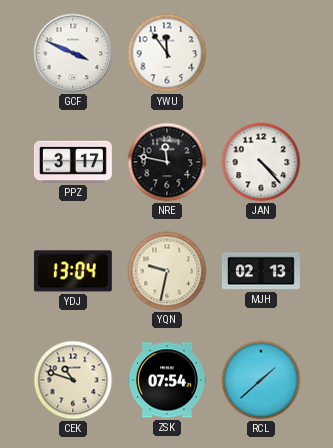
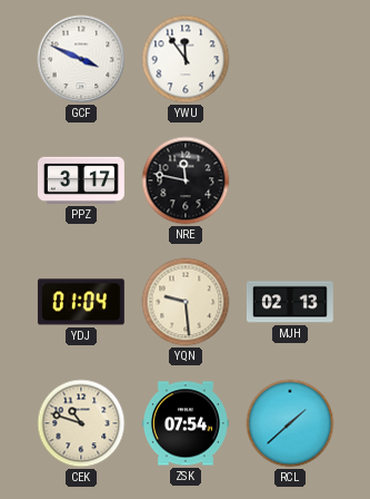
JAN: 4:23 -> none (261, 162)
YDJ: 13:04 -> 01:04 (81, 302)
YQN: 9:32 -> 9:29 (186, 302)
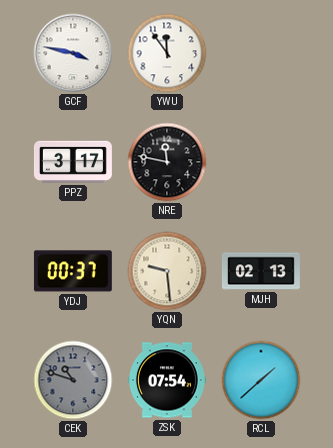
GCF: 3:49 -> 3:47 (73, 53)
YDJ: 01:04 -> 00:37 (73, 271)
CEK dial: cream -> grey (73, 380)
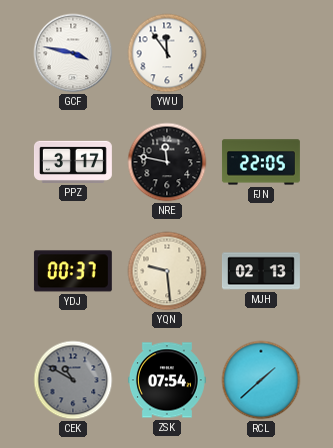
FJN: none -> 22:05 (261, 162)
CEK: 10:48 -> 10:50 (73, 380)
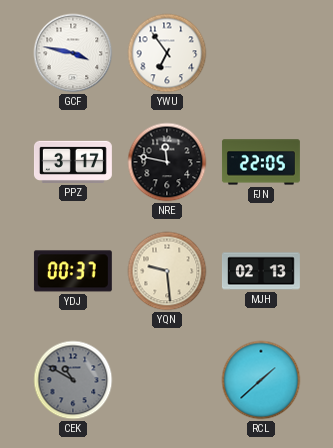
YWU: 11:54 -> 6:54 (167, 53)
ZSK: 07:54 -> none (167, 380)
